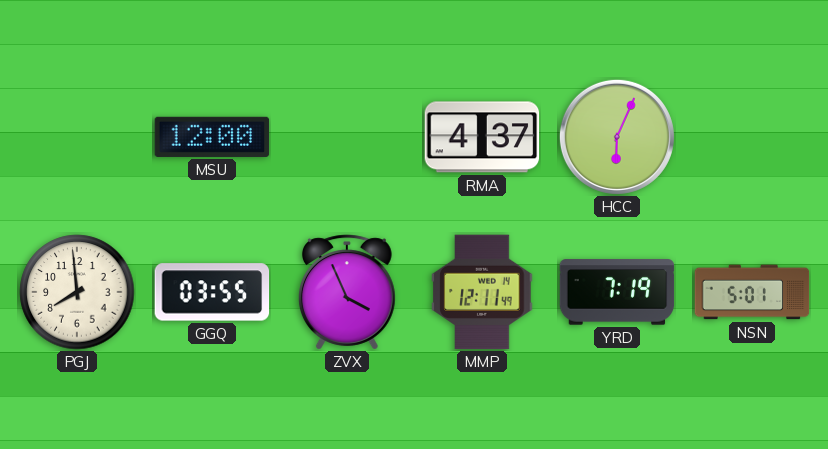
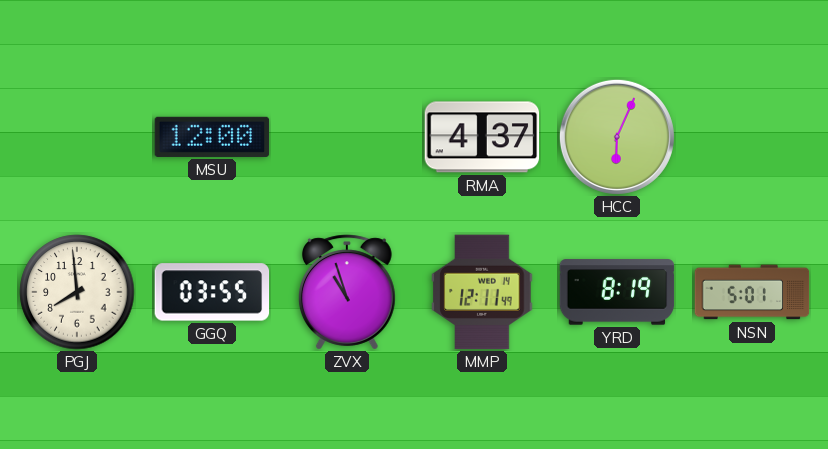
ZVX: 3:56 -> 10:57 (347, 292)
YRD: 7:19 -> 8:19 (617, 292)
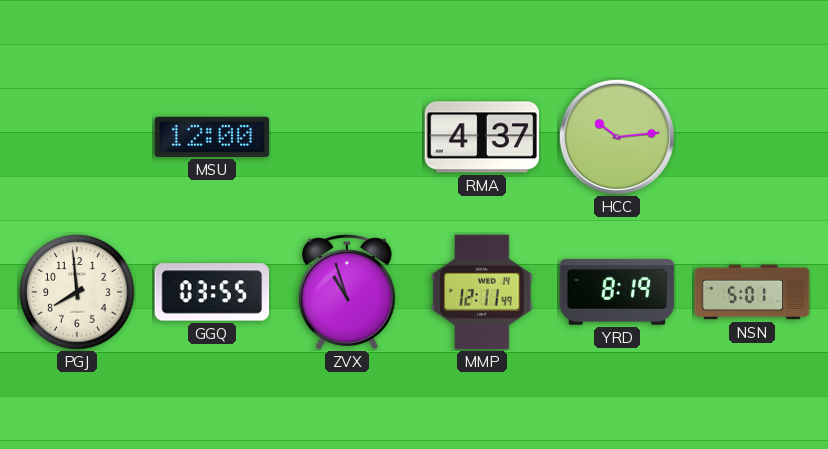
HCC: 6:04 -> 10:14 (617, 137)
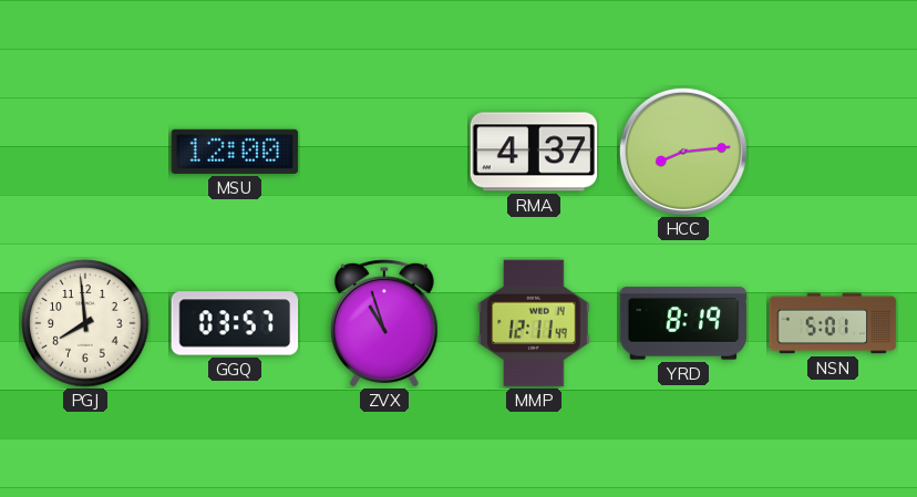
HCC: 10:14 -> 8:14 (683, 152)
GGQ: 03:55 -> 03:57 (235, 323)
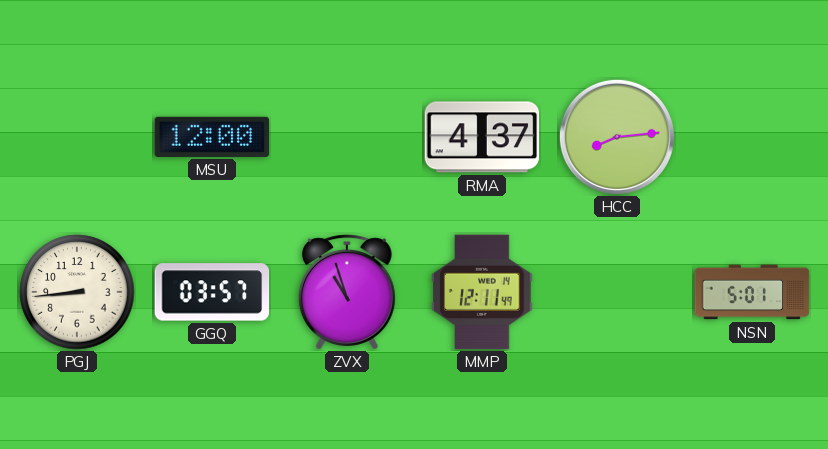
PGJ: 7:59 -> 8:44 (77, 292)
YRD: 8:19 -> none (683, 323)
